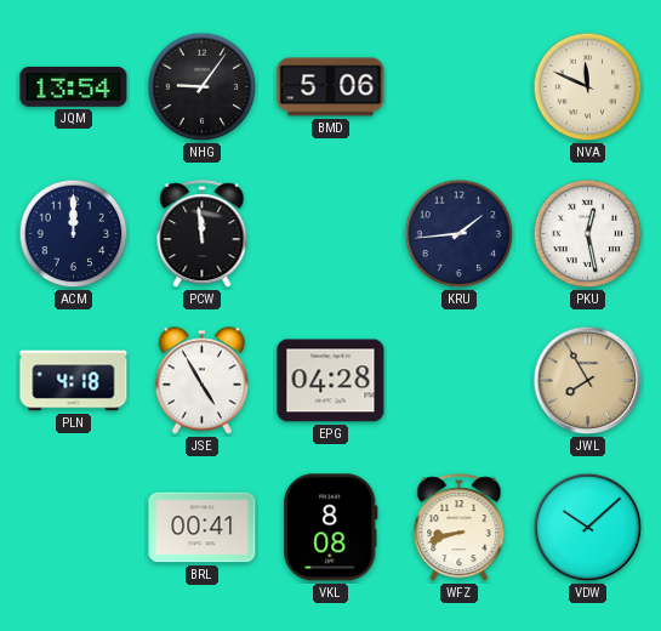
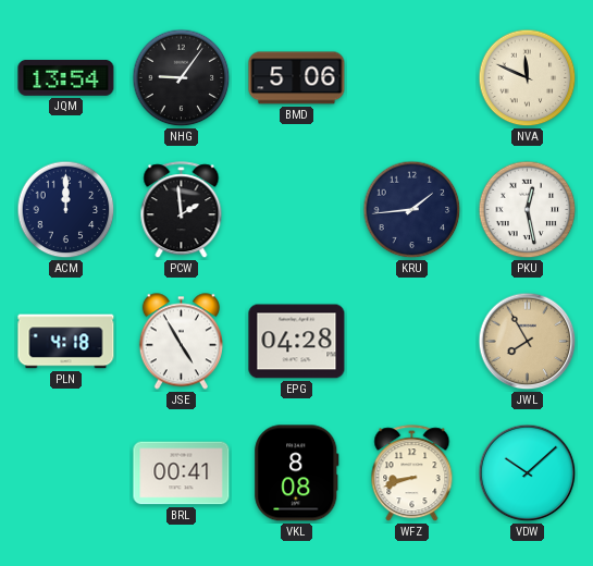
PCW: 11:59 -> 1:59 (182, 210)
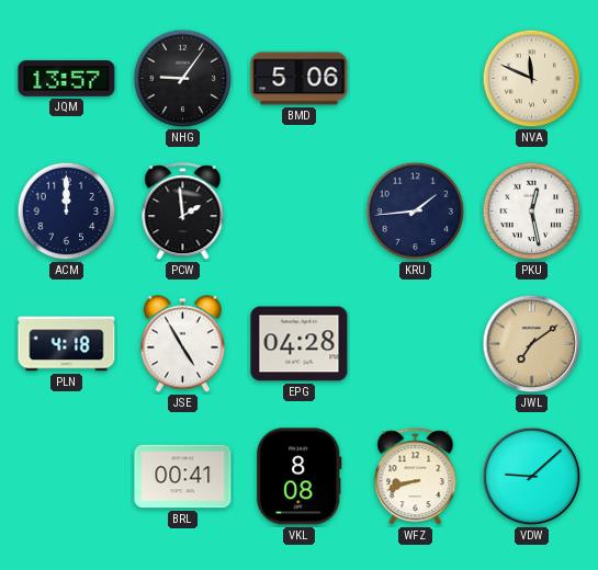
JQM: 13:54 -> 13:57 (67, 78)
JWL: 7:55 -> 7:09 (532, 344)
VDW: 10:08 -> 9:08 (532, 477)
